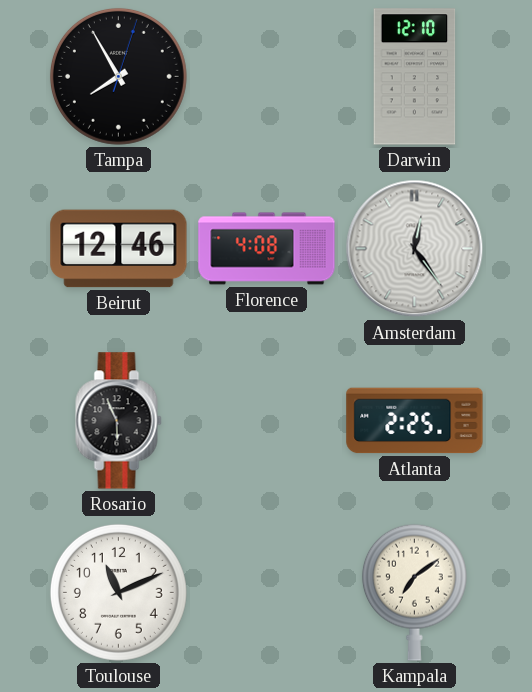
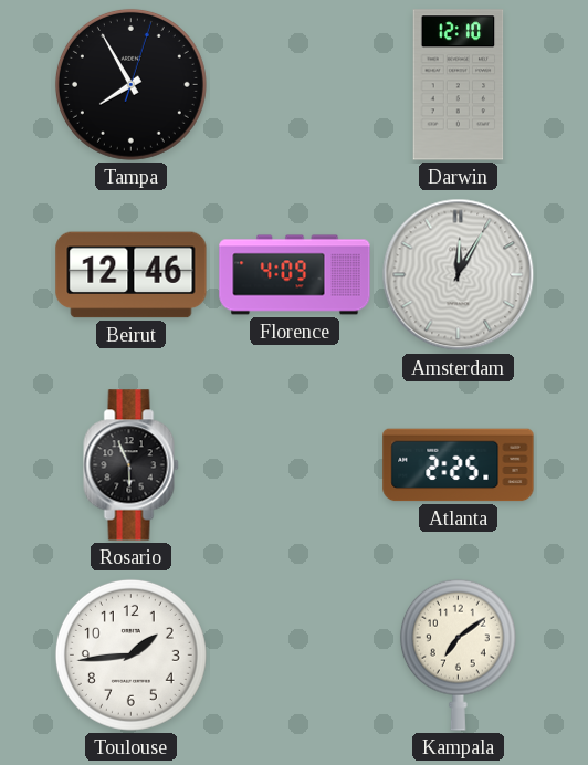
Florence: 4:08 -> 4:09 (295, 275)
Amsterdam: 12:24 -> 12:05 (459, 275)
Toulouse: 11:11 -> 1:44 (130, 654)
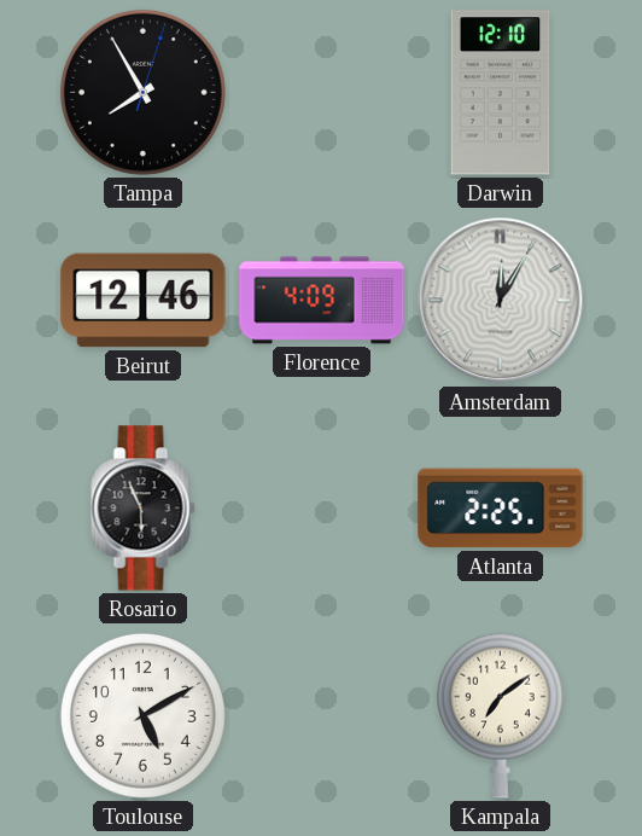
Toulouse: 1:44 -> 5:10 (142, 715)
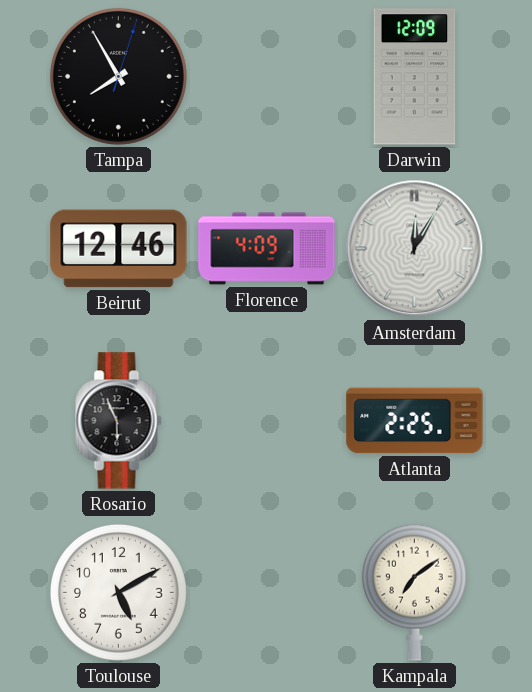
Darwin: 12:10 -> 12:09 (415, 77)
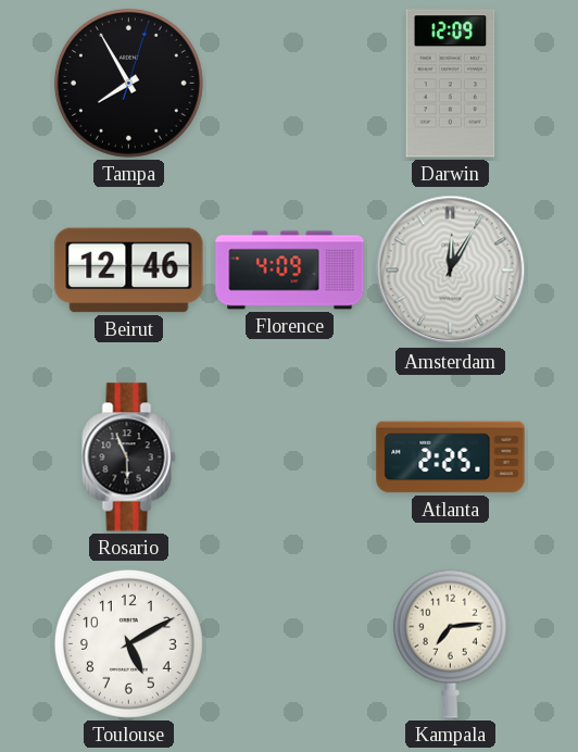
Kampala: 7:09 -> 7:14 (450, 643)
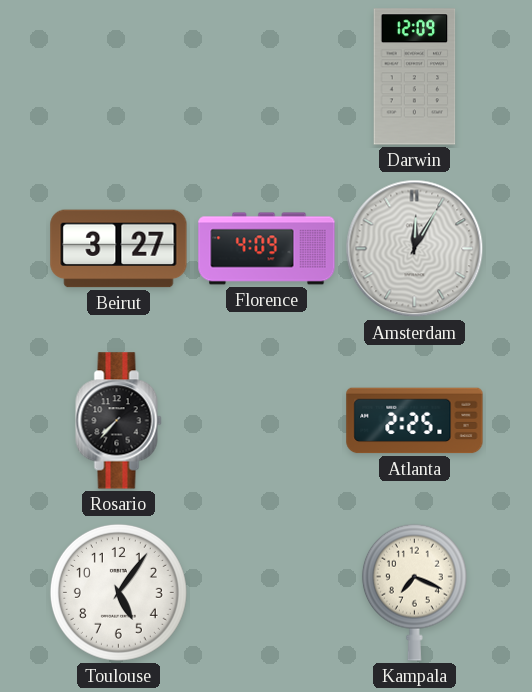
Tampa: 7:55 -> none (128, 83)
Beirut: 12:46 -> 3:27 (119, 249)
Rosario: 5:56 -> 7:37 (119, 421)
Toulouse: 5:10 -> 5:06 (118, 592)
Kampala: 7:14 -> 7:19 (414, 592)
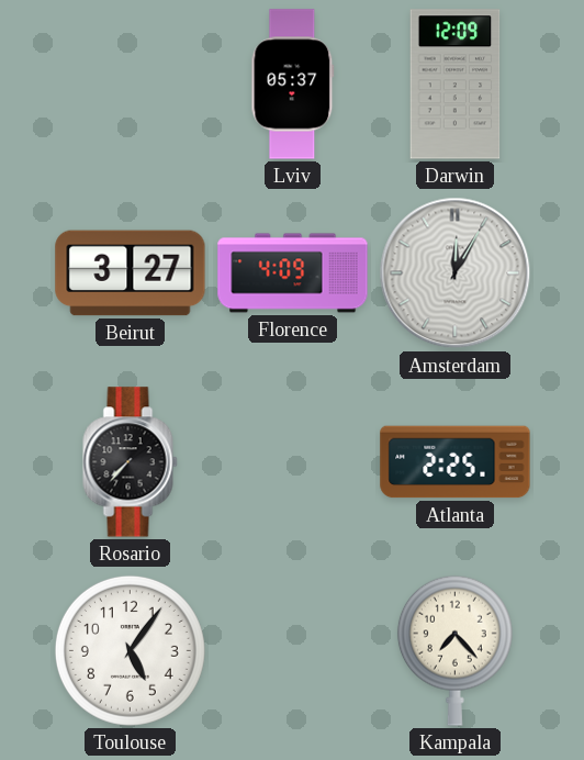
Lviv: none -> 05:37 (293, 85)
Kampala: 7:19 -> 7:23 (454, 650)
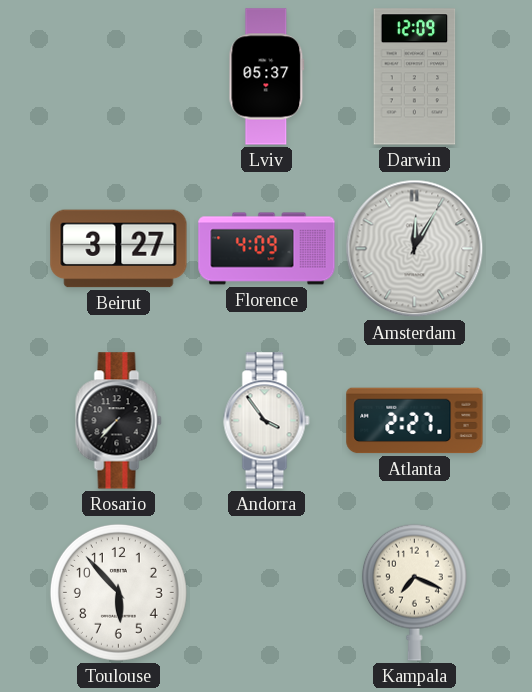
Andorra: none -> 3:54 (267, 421)
Atlanta: 2:25 -> 2:27 (415, 421)
Toulouse: 5:06 -> 5:53 (118, 592)
Kampala: 7:23 -> 7:19 (414, 592)
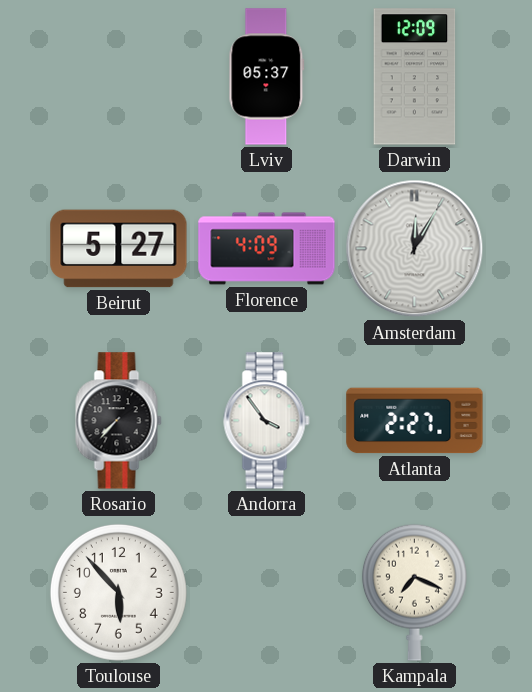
Beirut: 3:27 -> 5:27 (119, 249)
